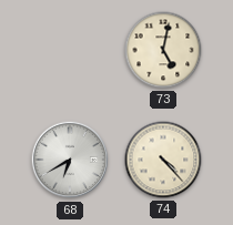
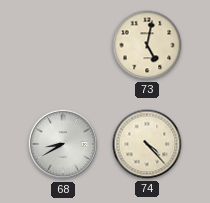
68: 6:40 -> 8:40 (63, 144)
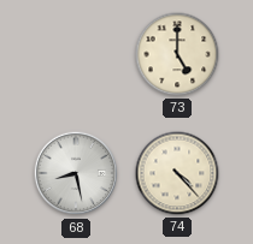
73: 5:02 -> 5:00 (177, 54)
68: 8:40 -> 8:28 (76, 173)
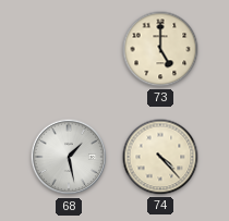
68: 8:28 -> 1:28 (69, 157)
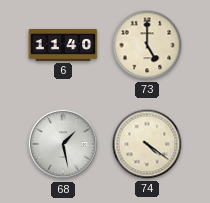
6: none -> 11:40 (63, 45)
74: 4:23 -> 4:21 (147, 144)
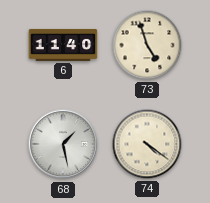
73: 5:00 -> 4:57 (147, 45)
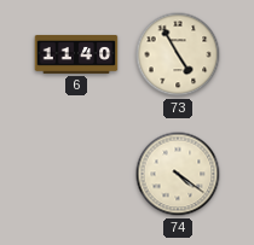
73: 4:57 -> 4:55 (178, 54)
68: 1:28 -> none (63, 144)
